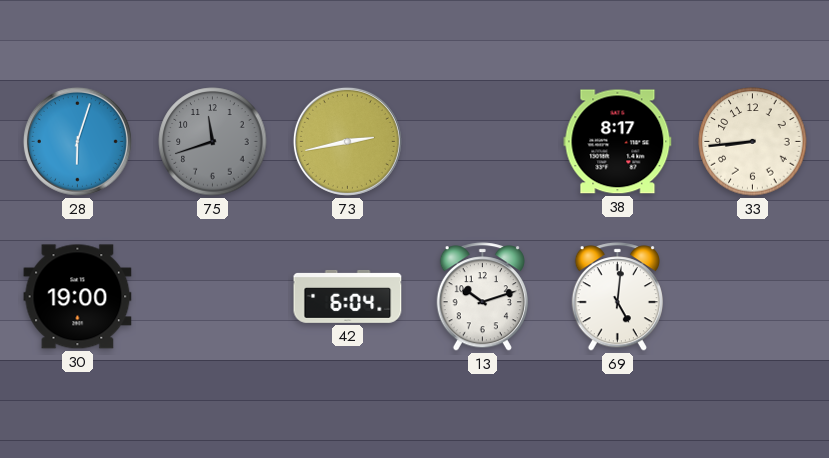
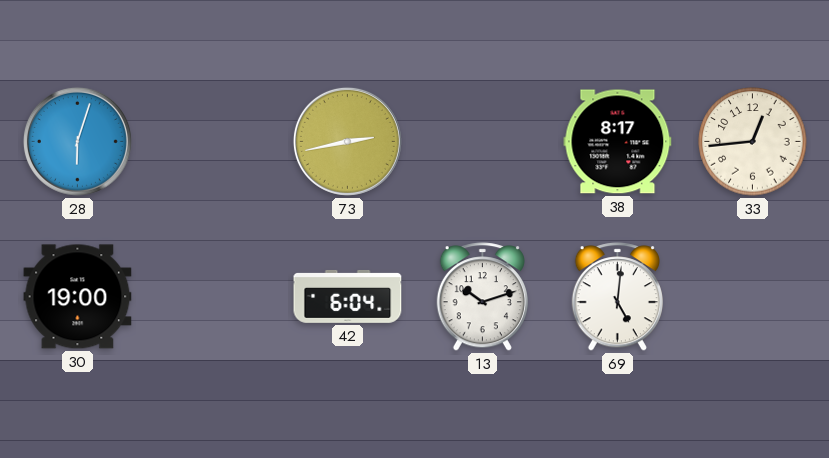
75: 11:42 -> none (213, 142)
33: 8:44 -> 12:44 (753, 142)
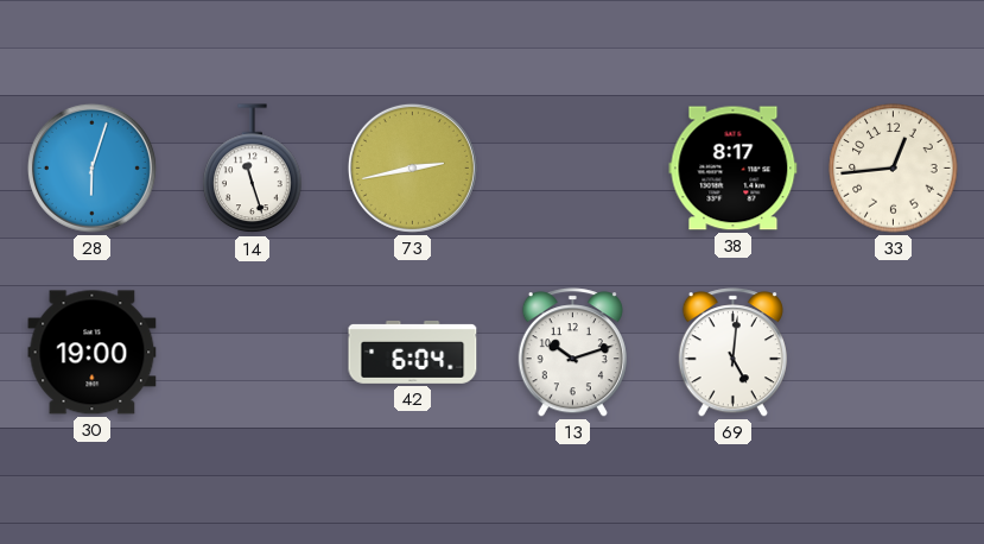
14: none -> 11:27 (253, 169)
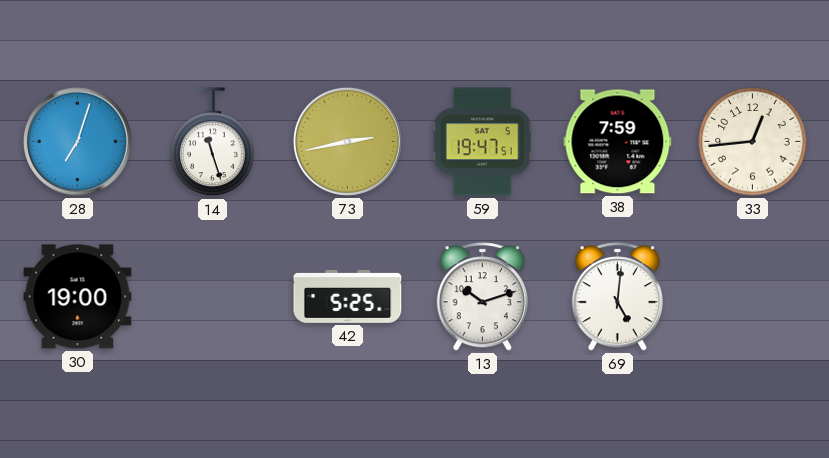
28: 6:03 -> 7:03 (77, 141)
59: none -> 19:47 (482, 142)
38: 8:17 -> 7:59 (618, 142)
42: 6:04 -> 5:25 (348, 296)
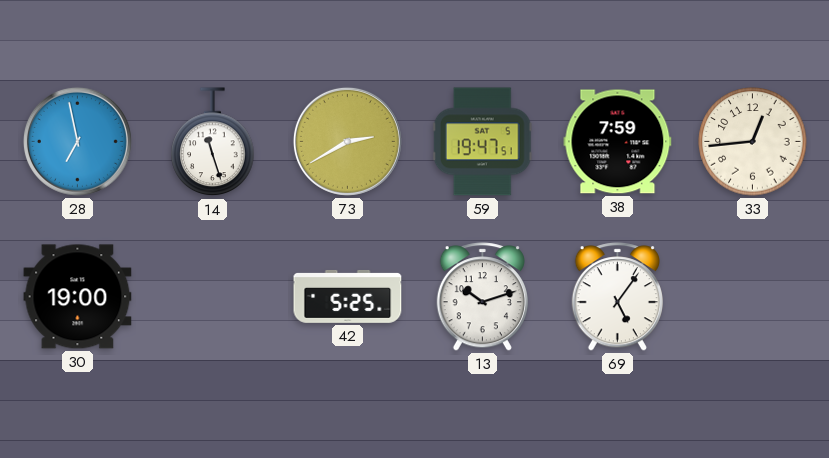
28: 7:03 -> 6:58 (77, 141)
73: 2:43 -> 2:40 (347, 141)
69: 5:01 -> 5:06 (617, 297)
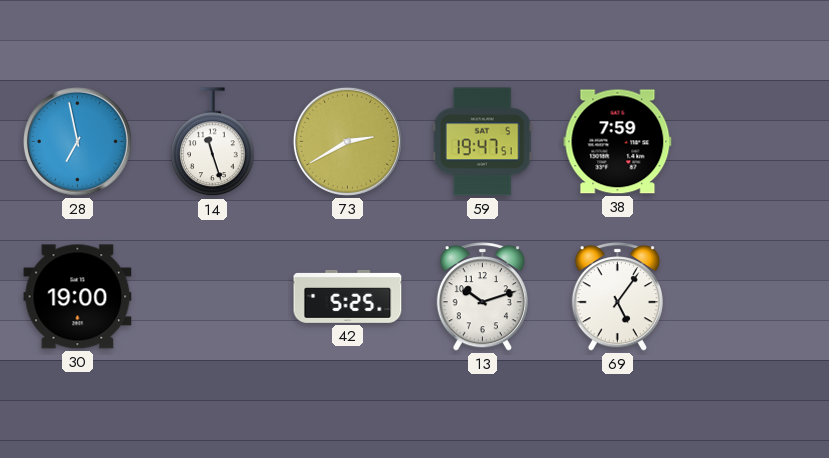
33: 12:44 -> none (753, 142)
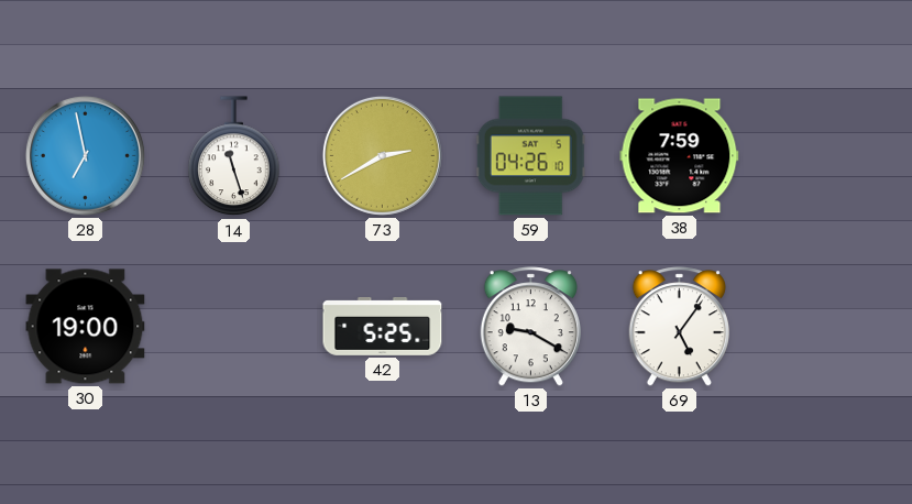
59: 19:47 -> 04:26 (530, 156)
13: 10:12 -> 9:20 (530, 327)
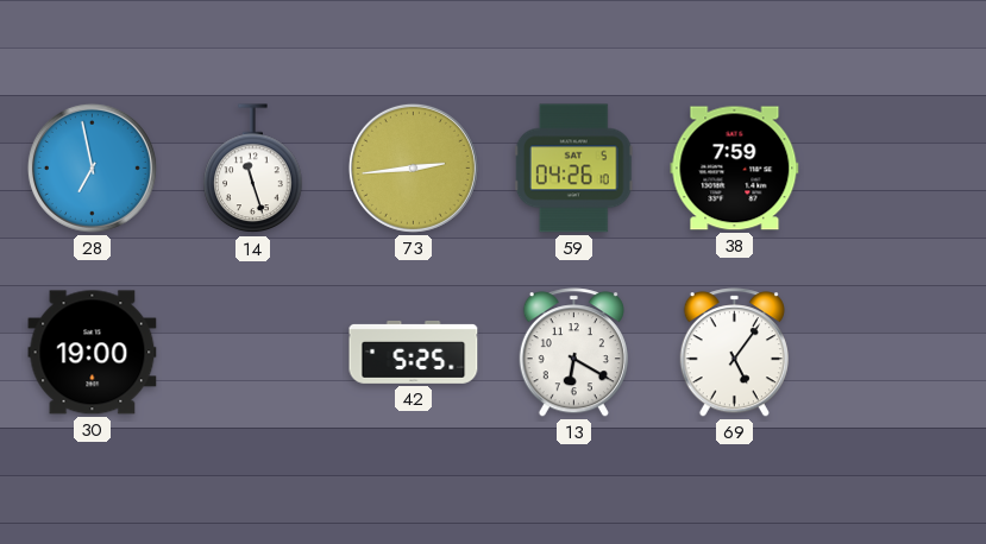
73: 2:40 -> 2:44 (413, 167)
13: 9:20 -> 6:20 (573, 353)
